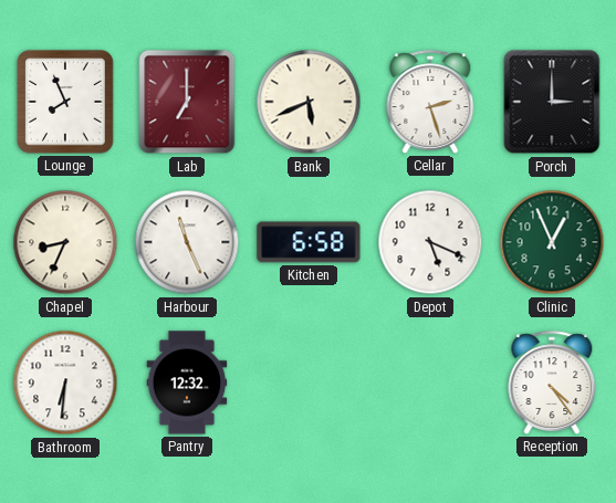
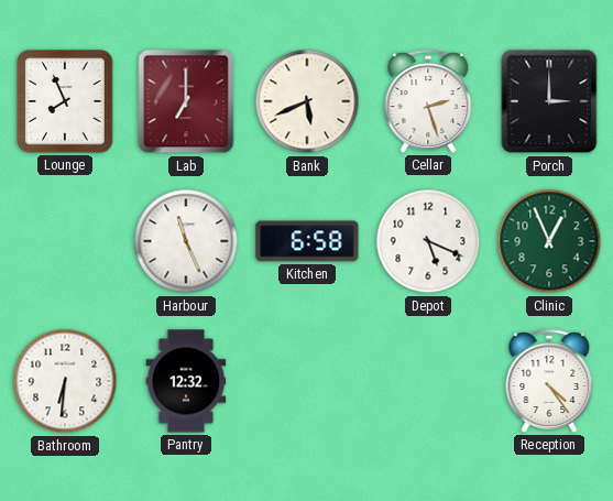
Chapel: 8:34 -> none (65, 242)
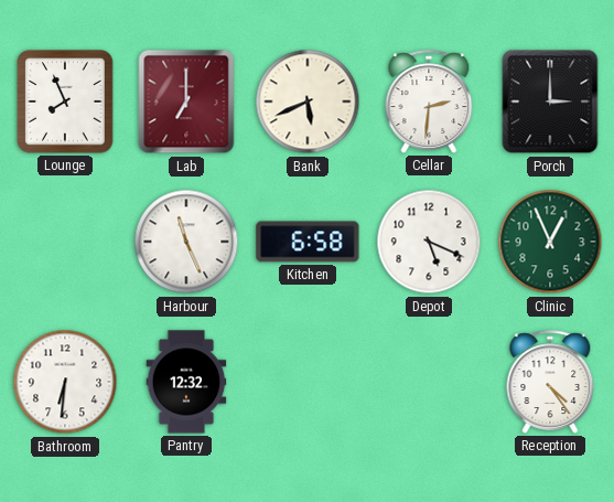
Cellar: 2:27 -> 2:31 (429, 102)
